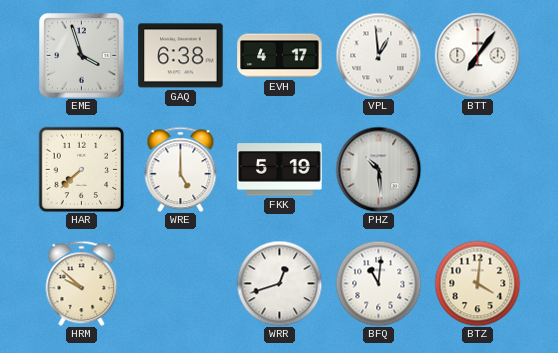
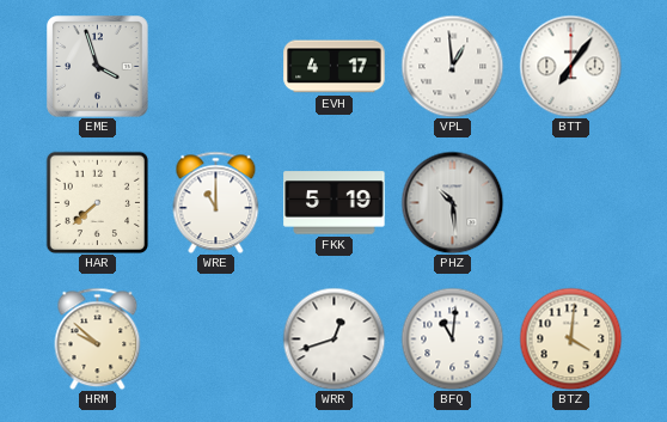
GAQ: 6:38 -> none (181, 56)
WRE: 5:00 -> 11:00 (216, 202)
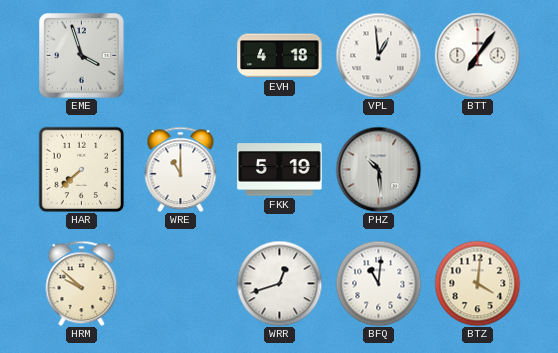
EVH: 4:17 -> 4:18 (280, 56)
